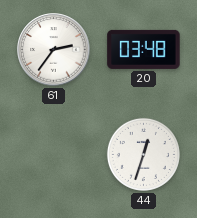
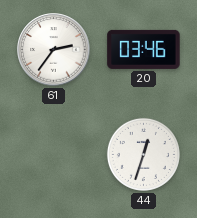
20: 03:48 -> 03:46 (144, 49)
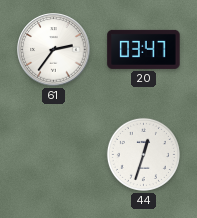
20: 03:46 -> 03:47 (144, 49)
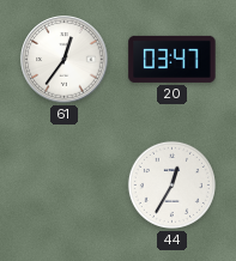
61: 2:36 -> 12:36 (65, 60)
44: 12:33 -> 12:35 (171, 184)
